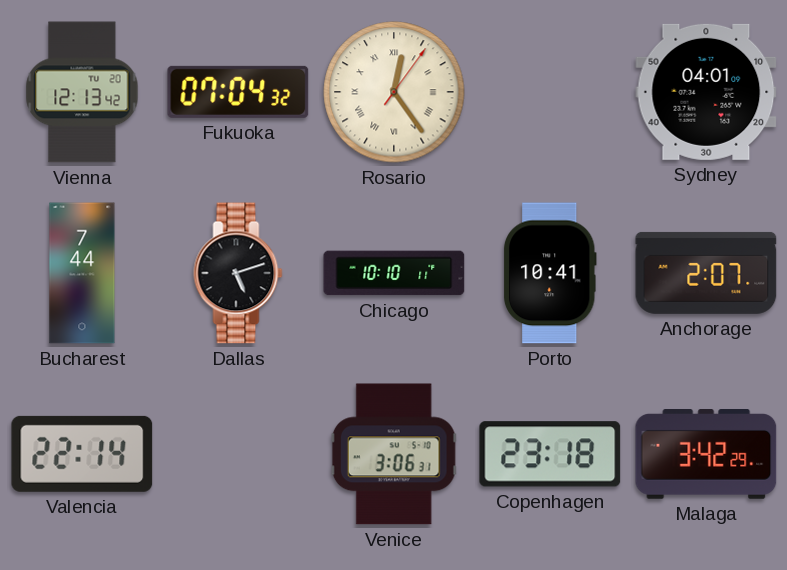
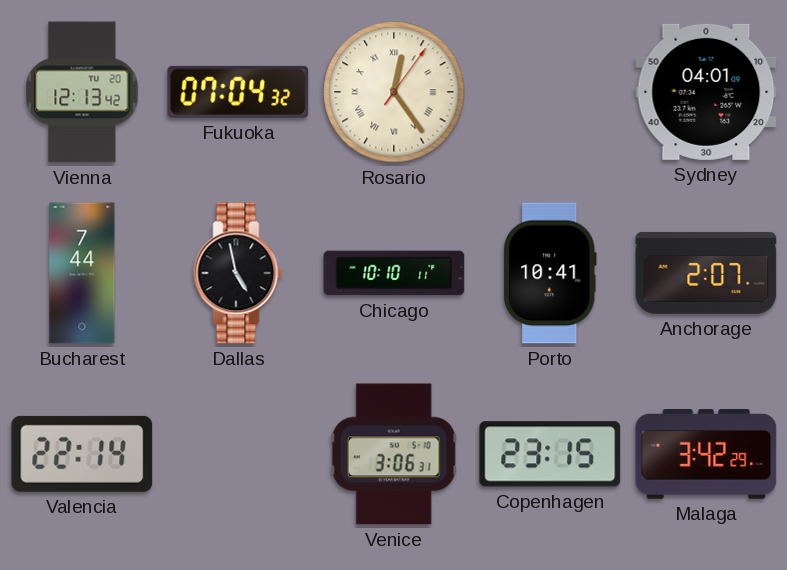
Dallas: 5:12 -> 4:58 (238, 273)
Copenhagen: 23:18 -> 23:15 (550, 454)
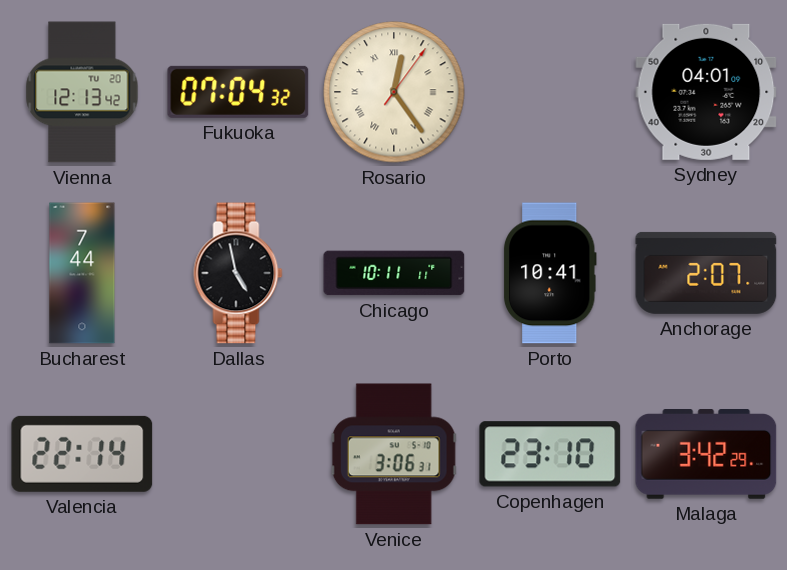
Chicago: 10:10 -> 10:11 (394, 273)
Copenhagen: 23:15 -> 23:10 (550, 454)
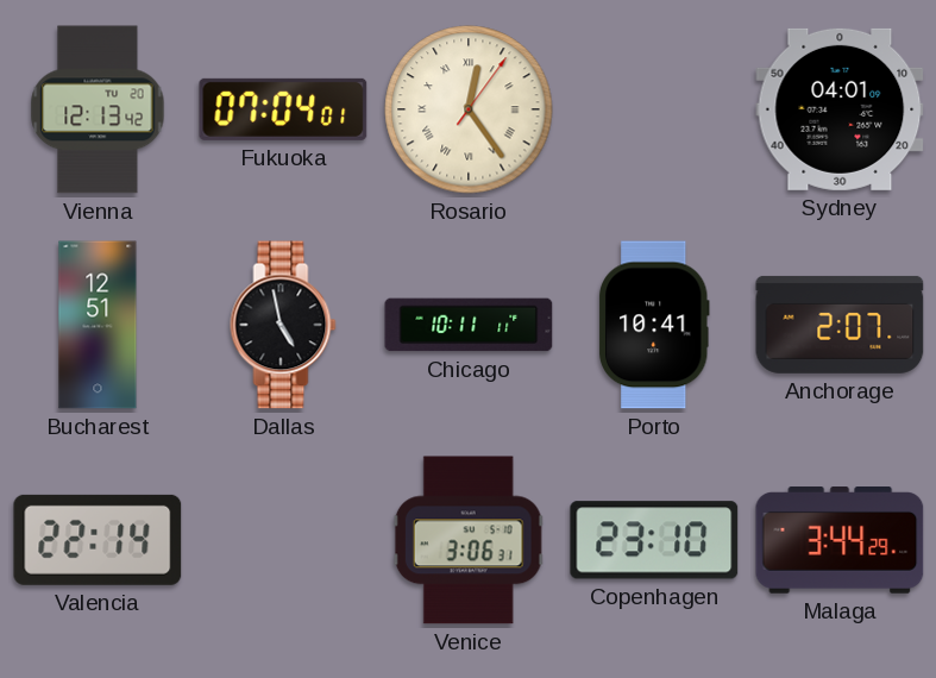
Fukuoka: 07:04:32 -> 07:04:01 (283, 109)
Bucharest: 7:44 -> 12:51 (98, 325)
Malaga: 3:42 -> 3:44 (840, 541)
